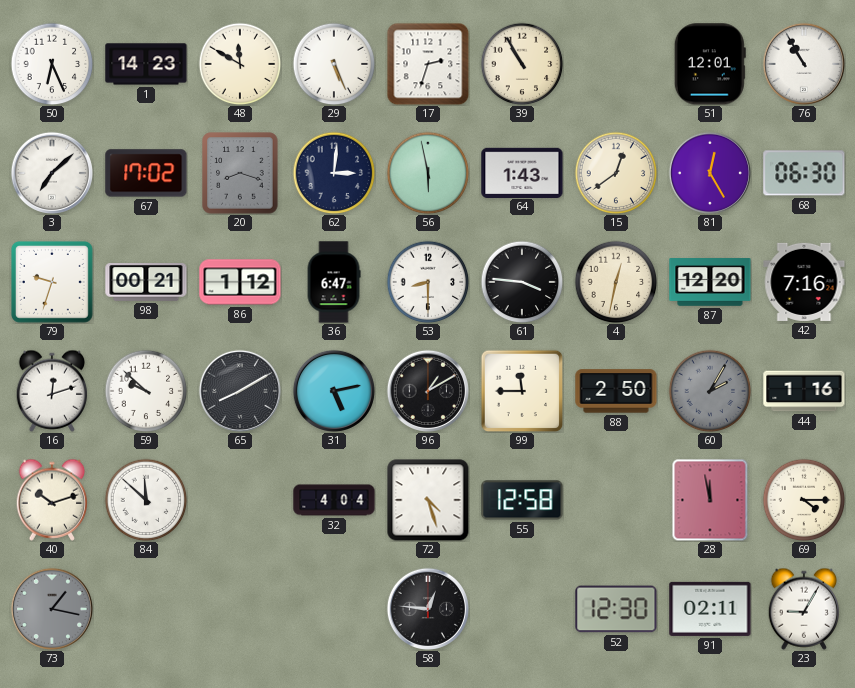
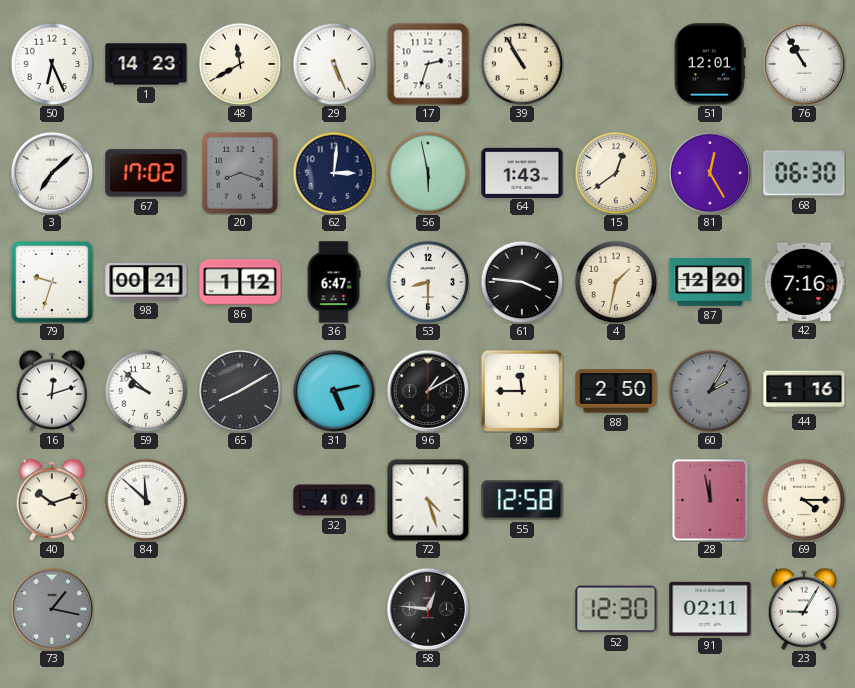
48: 11:50 -> 11:40 (240, 64)
4: 12:32 -> 1:32 (616, 282)
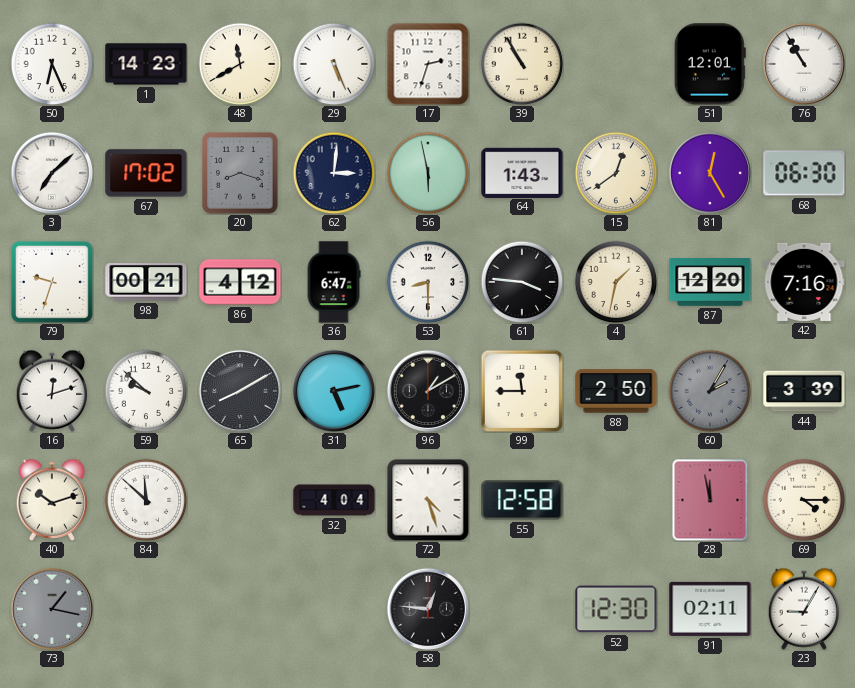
86: 1:12 -> 4:12 (240, 282)
44: 1:16 -> 3:39 (804, 391)
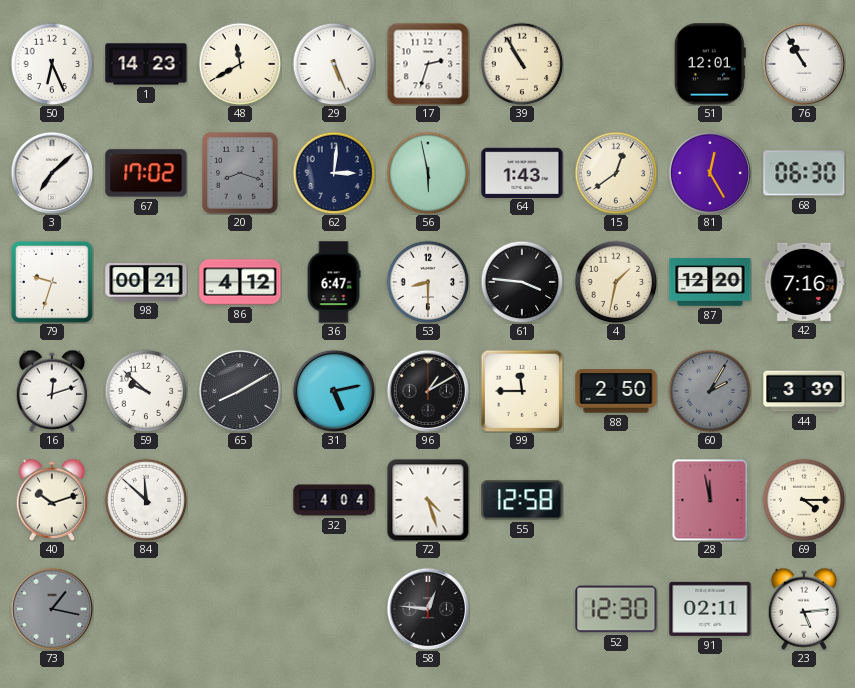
23: 9:05 -> 5:14 (804, 609)
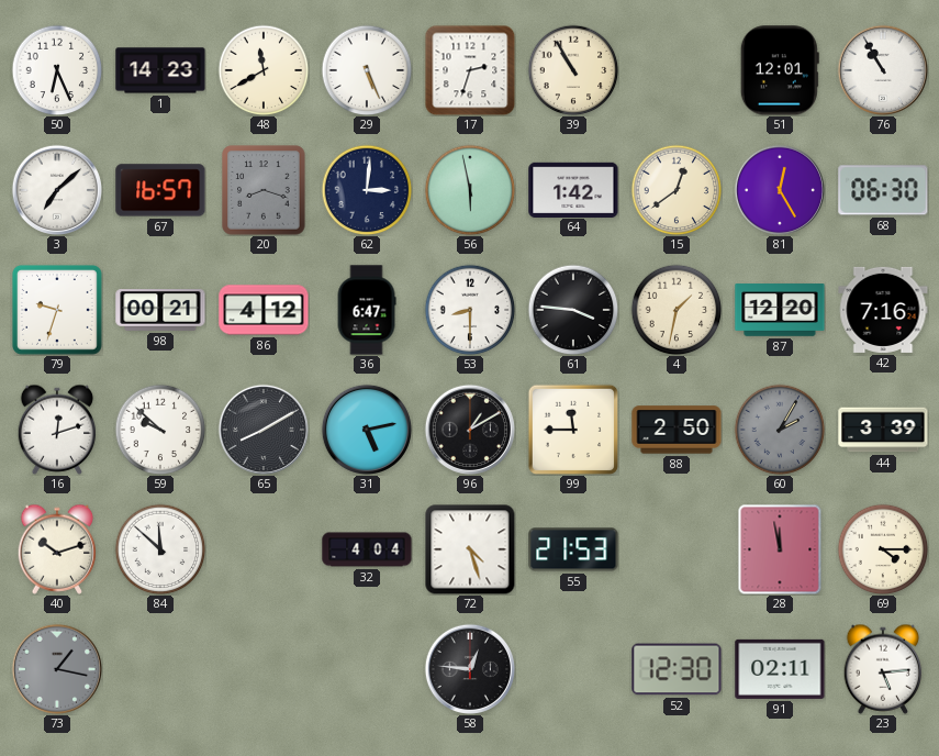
67: 17:02 -> 16:57 (160, 190)
64: 1:43 -> 1:42 (573, 189)
55: 12:58 -> 21:53 (573, 549)
